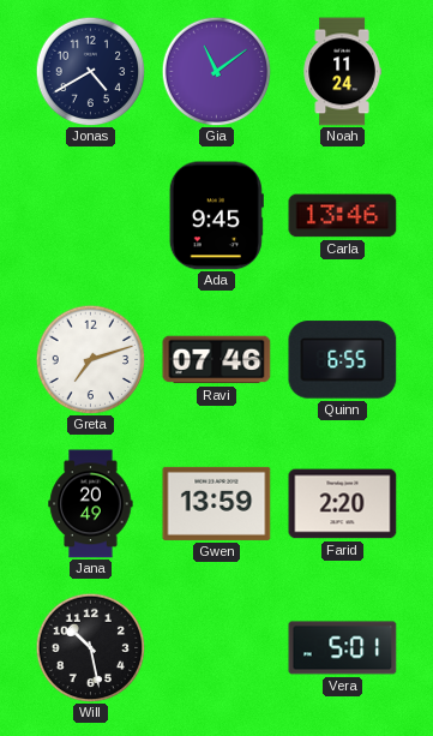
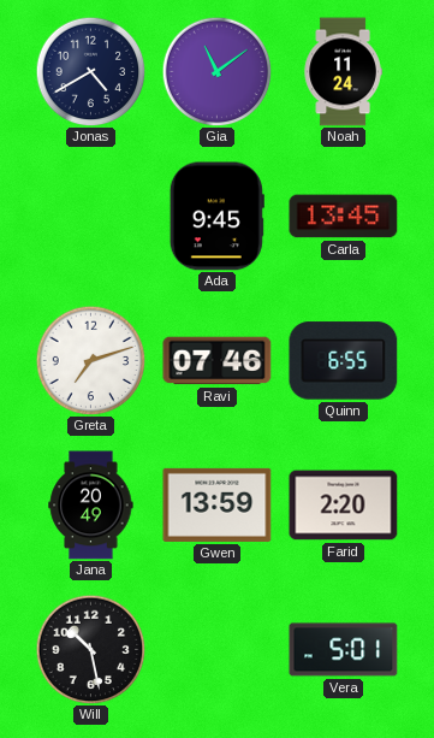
Carla: 13:46 -> 13:45 (344, 217)
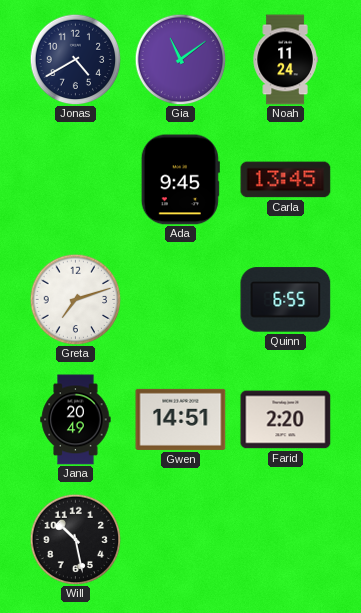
Ravi: 07:46 -> none (218, 361)
Gwen: 13:59 -> 14:51 (181, 419)
Vera: 5:01 -> none (344, 650)
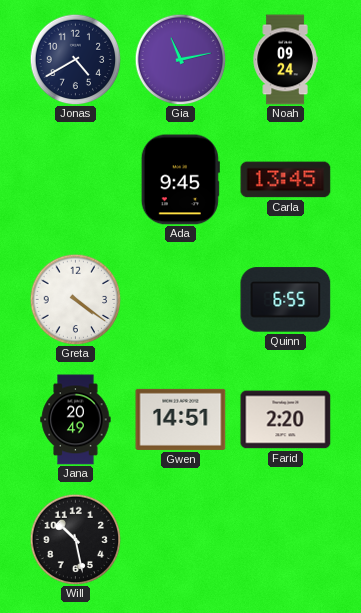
Gia: 11:09 -> 11:13 (180, 59)
Noah: 11:24 -> 09:24 (285, 60)
Greta: 7:12 -> 4:21 (75, 299)
